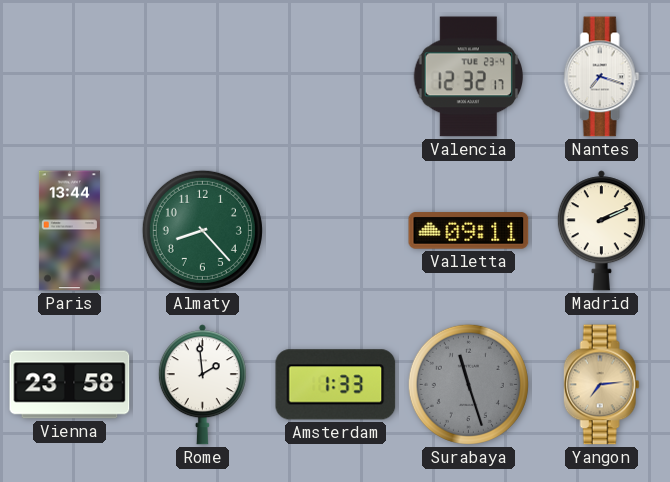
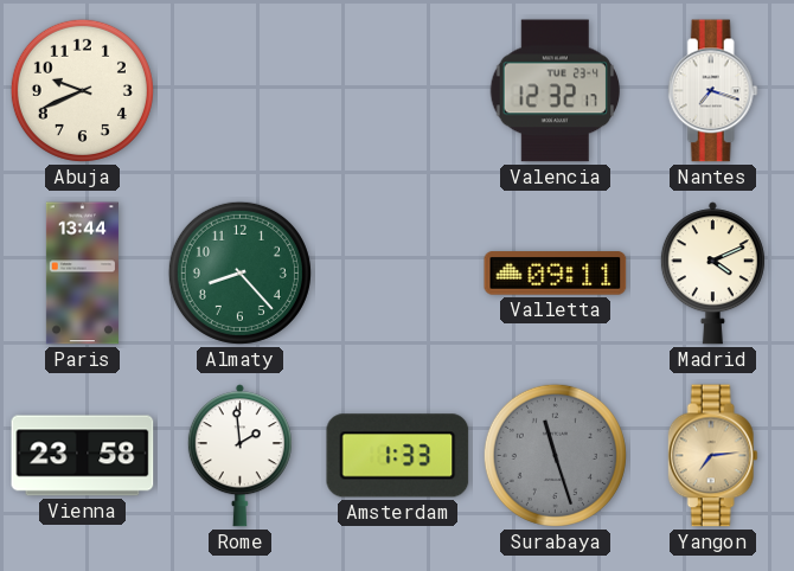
Abuja: none -> 9:41 (82, 90)
Madrid: 2:11 -> 4:11 (712, 274)
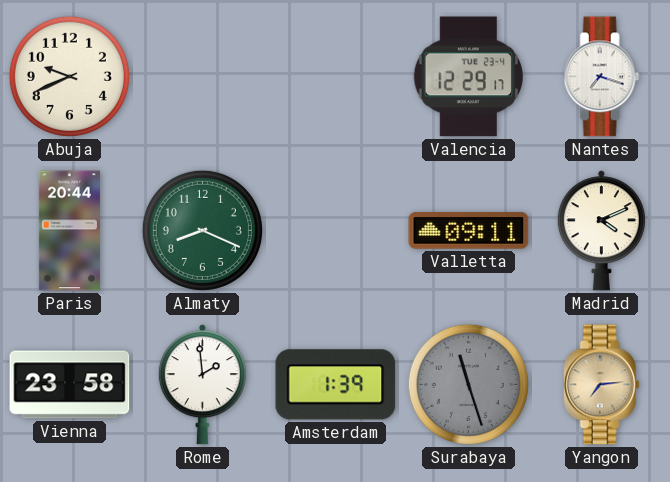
Valencia: 12:32 -> 12:29 (469, 77)
Paris: 13:44 -> 20:44 (69, 231)
Almaty: 8:23 -> 8:19 (202, 230)
Amsterdam: 1:33 -> 1:39 (336, 385)
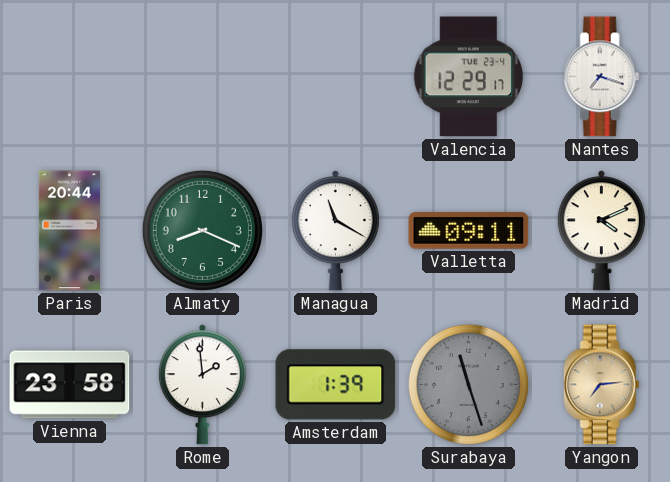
Abuja: 9:41 -> none (69, 76)
Managua: none -> 11:20 (335, 231)
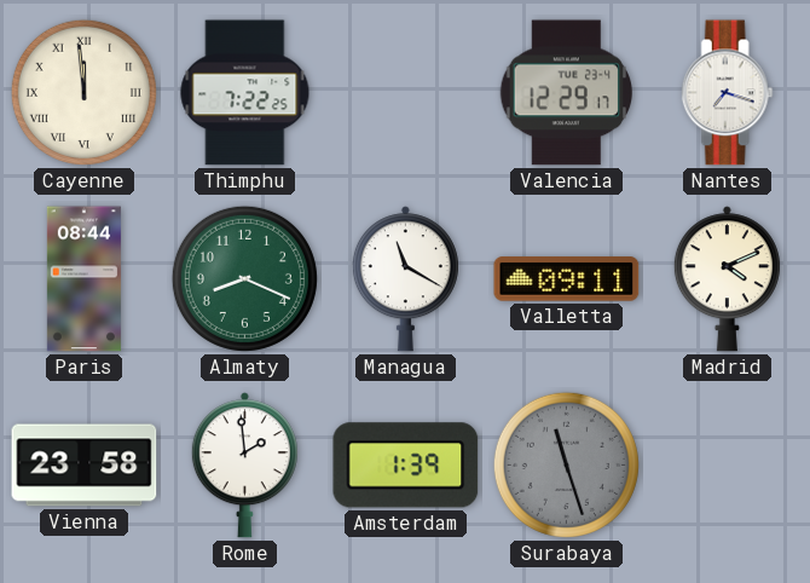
Cayenne: none -> 11:59 (83, 92)
Thimphu: none -> 7:22 (245, 93)
Paris: 20:44 -> 08:44 (83, 279)
Yangon: 7:14 -> none (601, 385)
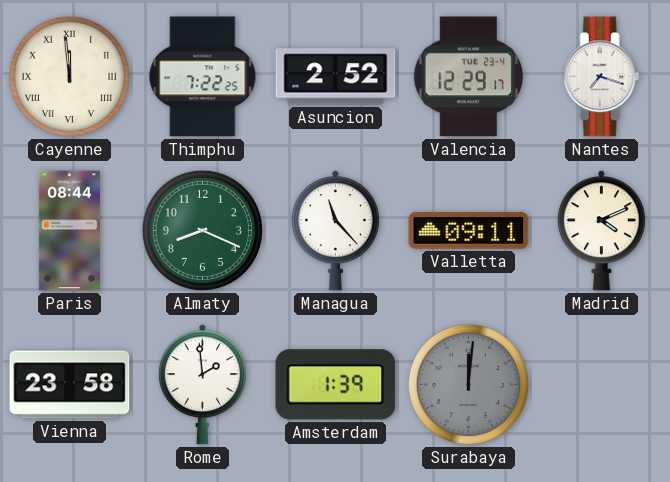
Asuncion: none -> 2:52 (336, 77)
Managua: 11:20 -> 11:23 (335, 231)
Surabaya: 11:27 -> 12:01 (468, 384)
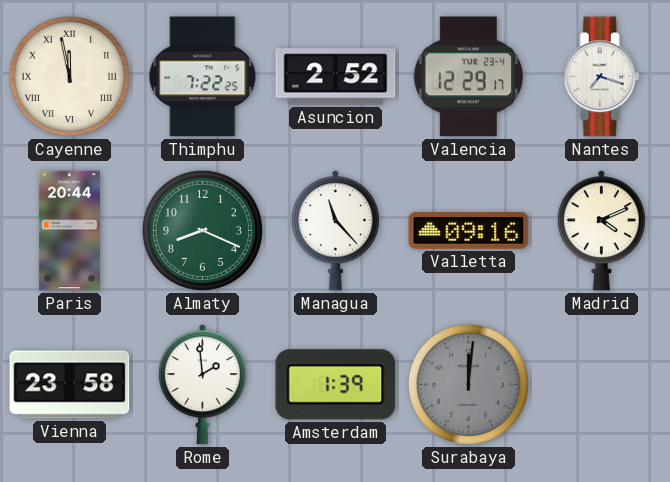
Cayenne: 11:59 -> 11:58 (69, 76)
Paris: 08:44 -> 20:44 (69, 231)
Valletta: 09:11 -> 09:16 (469, 231)
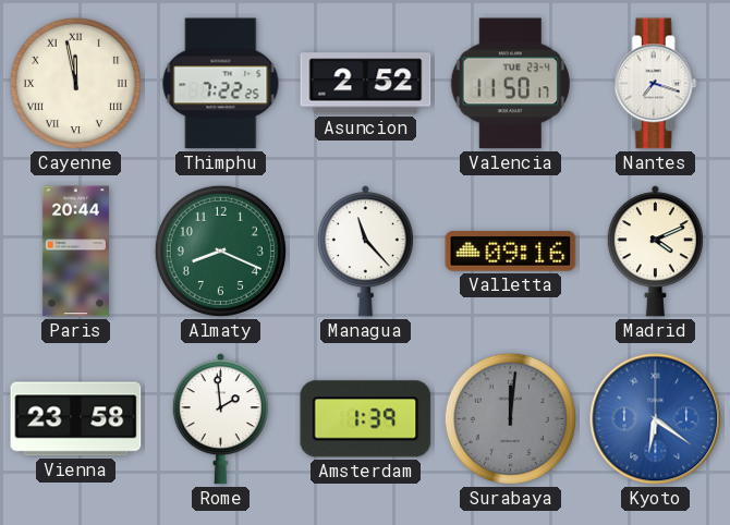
Valencia: 12:29 -> 11:50 (511, 84)
Kyoto: none -> 6:21 (656, 419)
